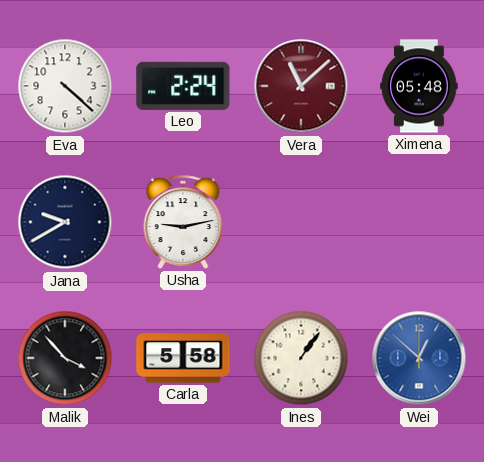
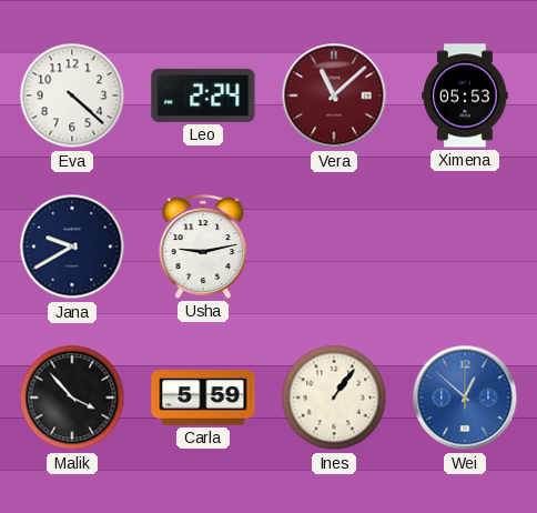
Ximena: 05:48 -> 05:53 (465, 95)
Carla: 5:58 -> 5:59 (203, 398)
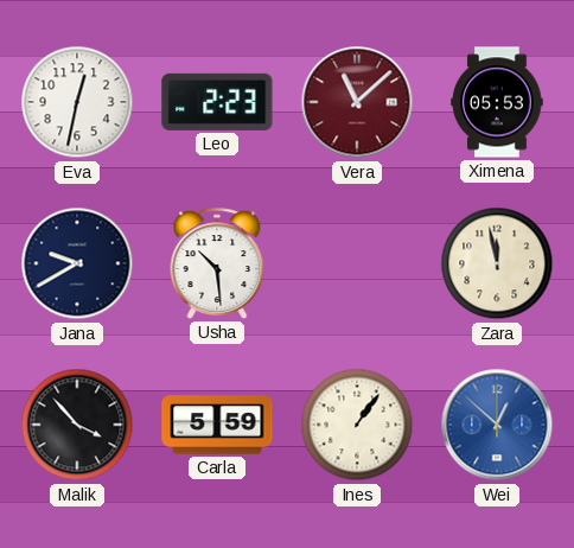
Eva: 4:22 -> 12:32 (77, 102)
Leo: 2:24 -> 2:23 (217, 102)
Usha: 9:13 -> 10:29 (217, 263)
Zara: none -> 11:58 (497, 263)
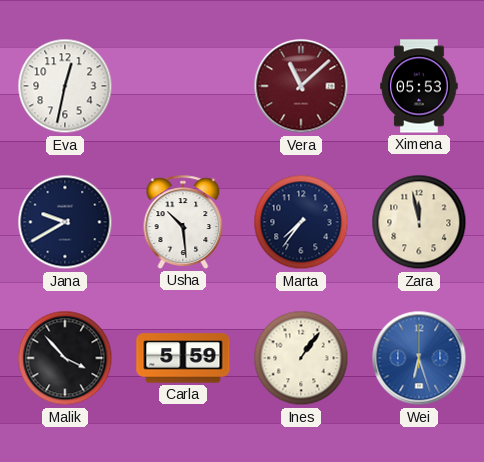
Leo: 2:23 -> none (217, 102)
Marta: none -> 7:36 (301, 222)
Wei: 12:52 -> 6:27 (419, 358)
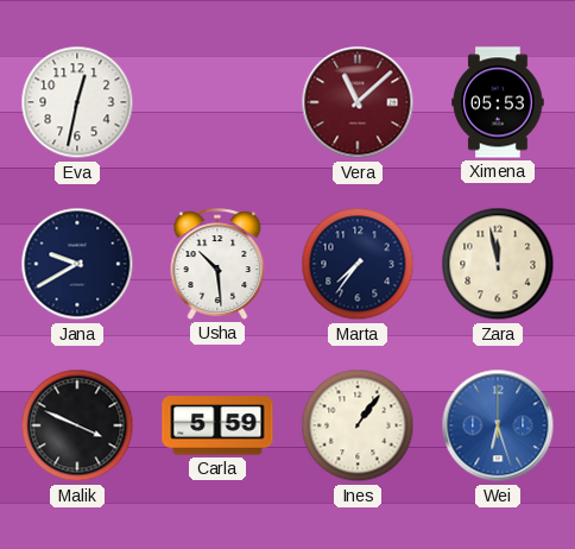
Malik: 3:53 -> 3:49 (77, 425)
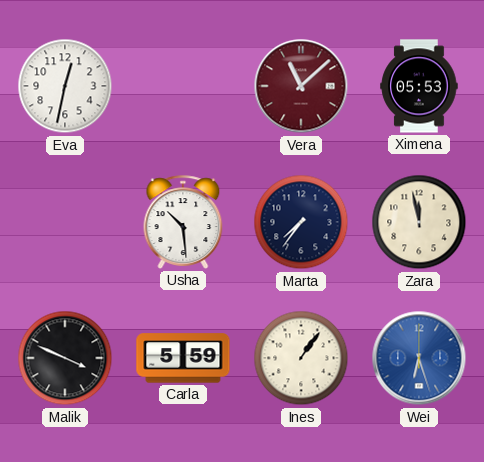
Jana: 9:40 -> none (77, 264)
